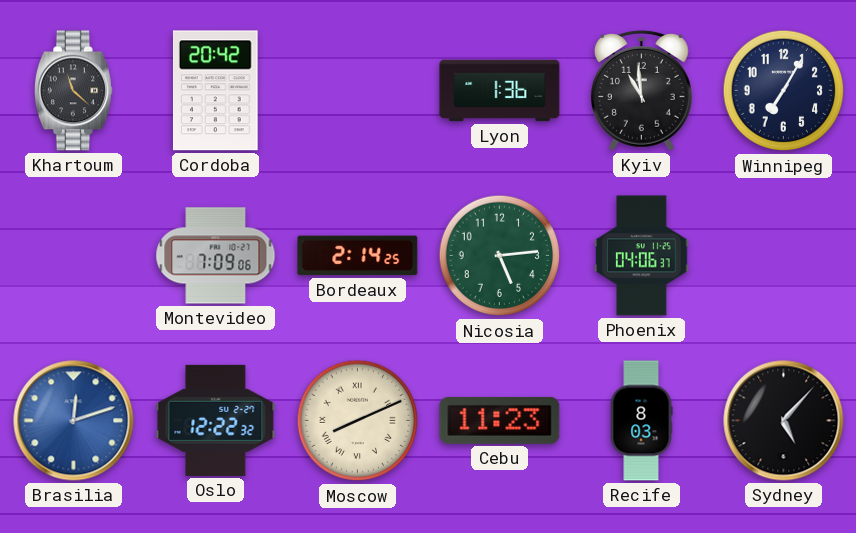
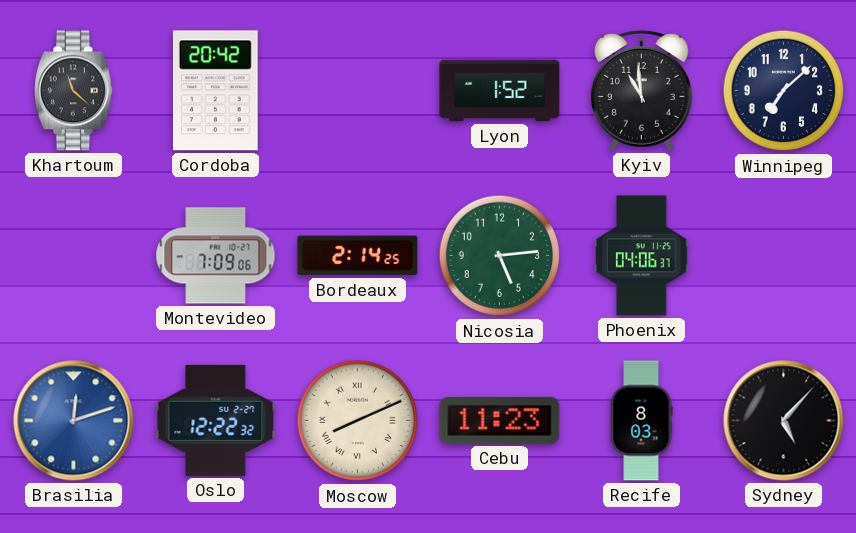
Lyon: 1:36 -> 1:52 (500, 91)
Winnipeg: 7:05 -> 7:08 (784, 91)
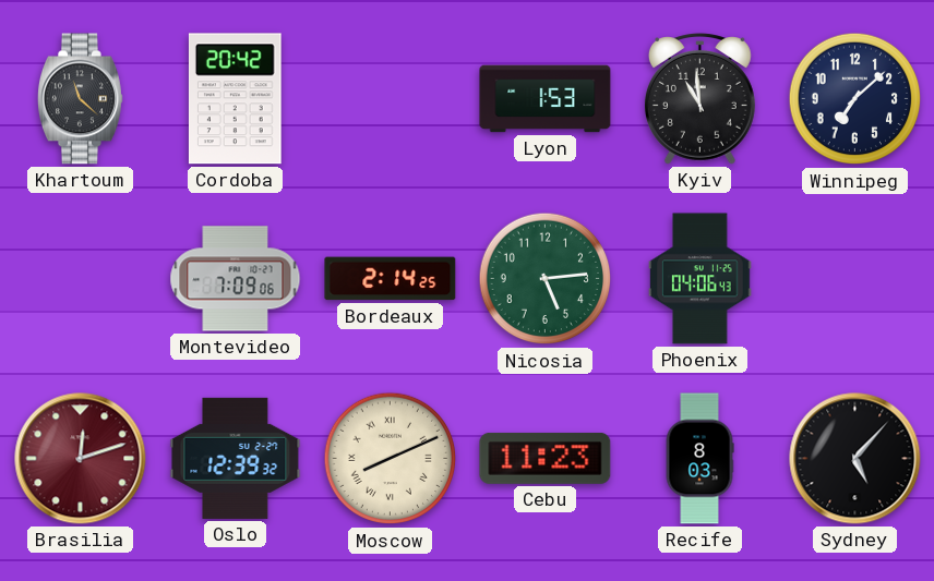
Lyon: 1:52 -> 1:53 (546, 99)
Phoenix: 04:06:37 -> 04:06:43 (701, 279)
Brasilia dial: blue -> burgundy (81, 459)
Oslo: 12:22 -> 12:39 (236, 458)
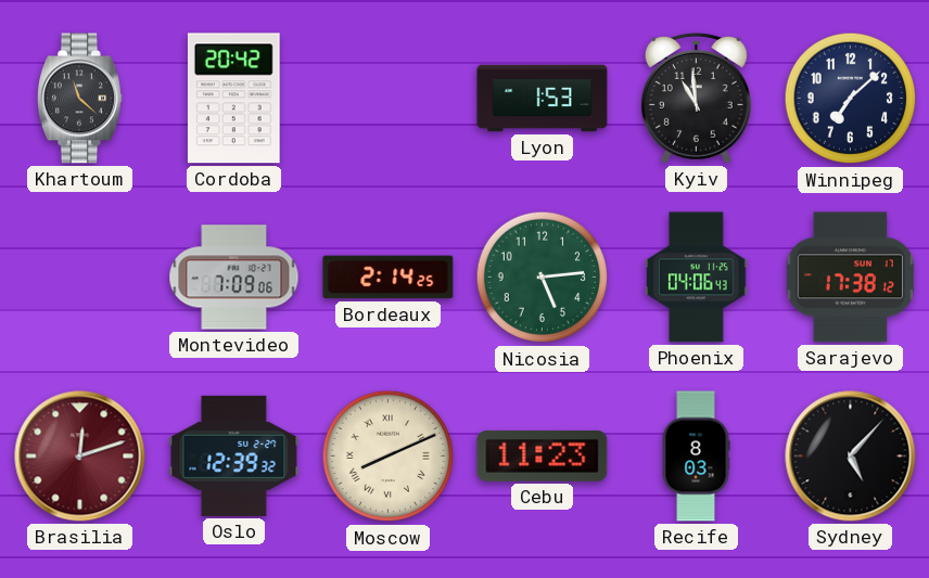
Sarajevo: none -> 17:38 (850, 278)
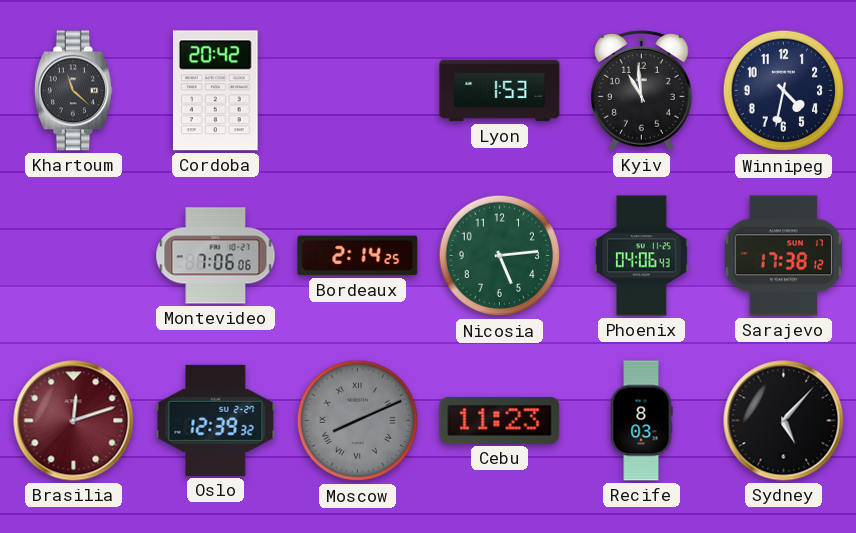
Winnipeg: 7:08 -> 4:32 (784, 91)
Montevideo: 7:09 -> 7:06 (216, 256)
Moscow dial: cream -> grey (358, 421)
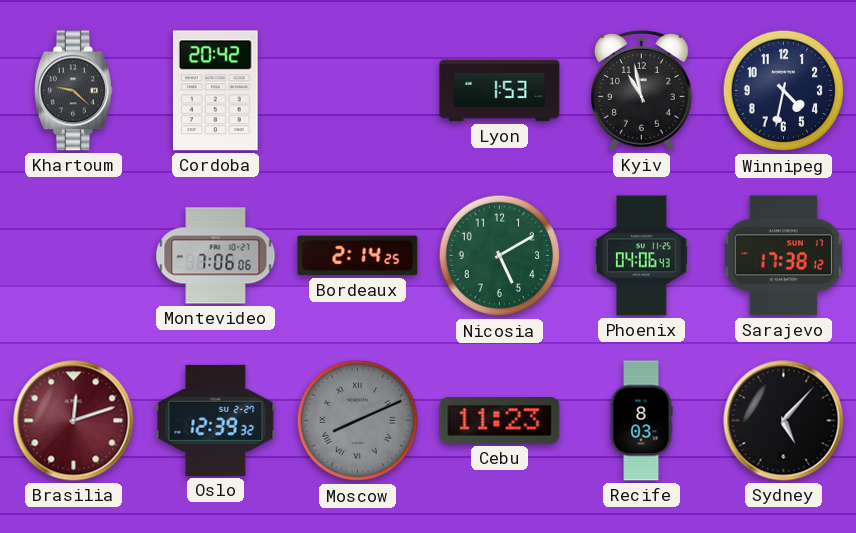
Khartoum: 11:22 -> 9:22 (73, 91)
Kyiv: 10:59 -> 10:58 (641, 91)
Nicosia: 5:14 -> 5:10 (500, 256)
